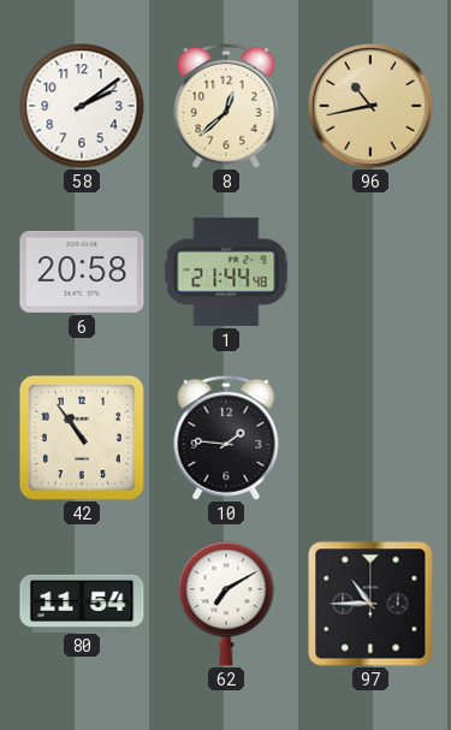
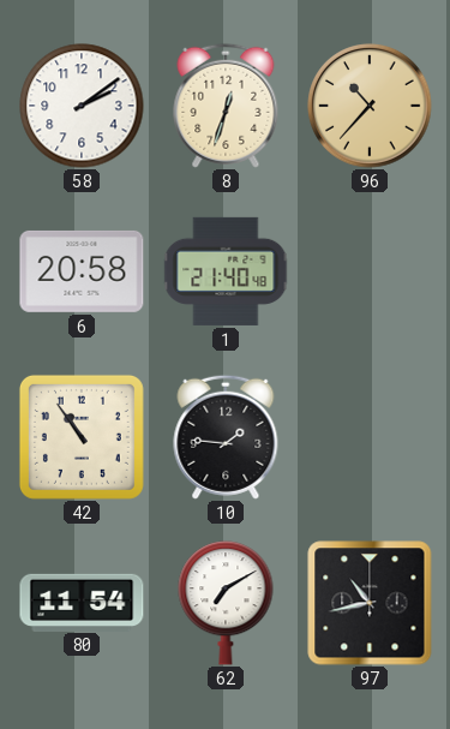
8: 12:38 -> 12:33 (226, 106)
96: 10:43 -> 10:37 (370, 106)
1: 21:44 -> 21:40 (226, 271)
97: 10:45 -> 10:43 (370, 603)
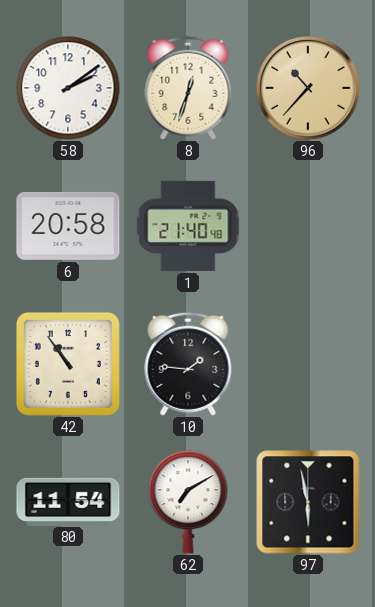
97: 10:43 -> 5:58 (308, 502)
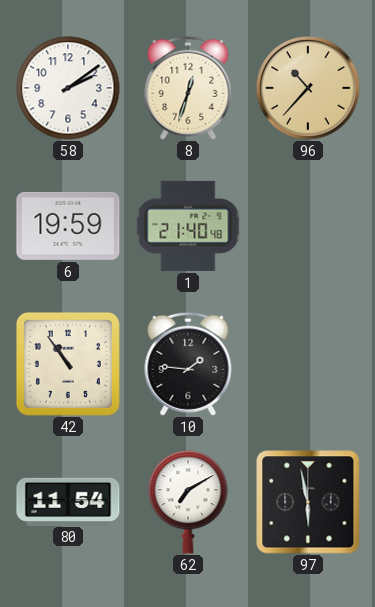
6: 20:58 -> 19:59 (68, 226)
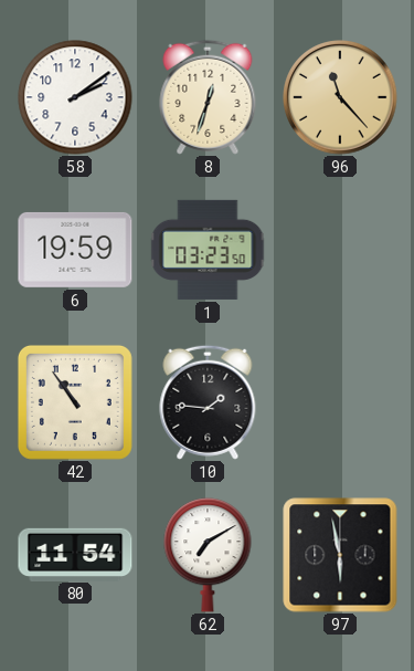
96: 10:37 -> 11:23 (340, 97)
1: 21:40 -> 03:23 (208, 250)
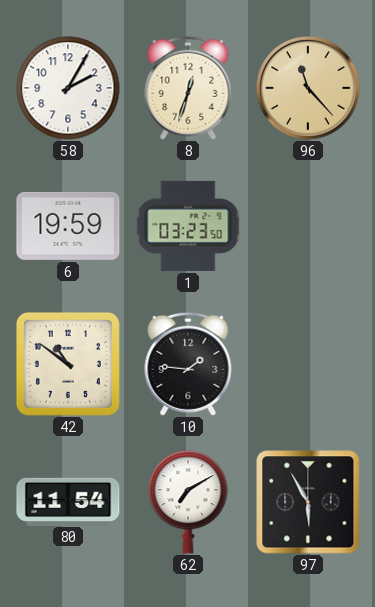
58: 2:09 -> 2:05 (68, 88)
42: 10:54 -> 10:51 (68, 364)
97: 5:58 -> 5:55 (308, 502)
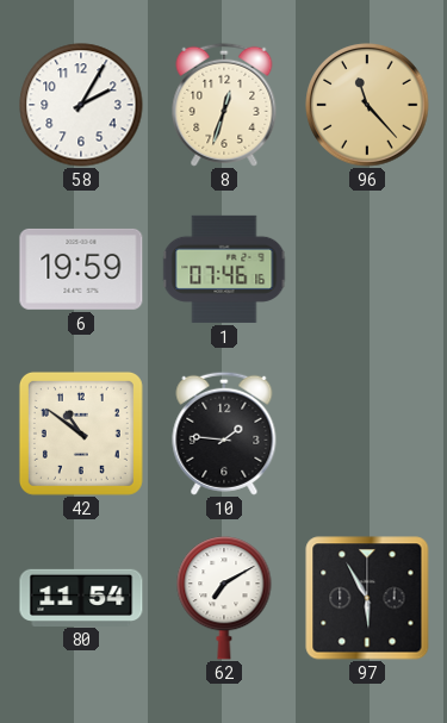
1: 03:23 -> 07:46 (224, 269)
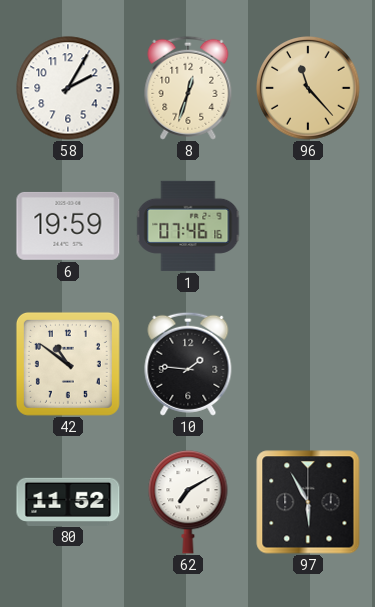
80: 11:54 -> 11:52 (68, 501)
